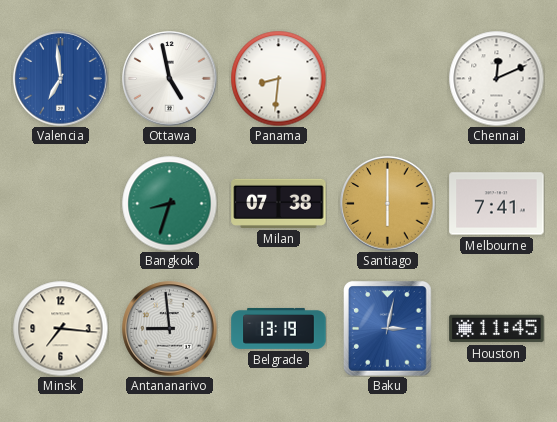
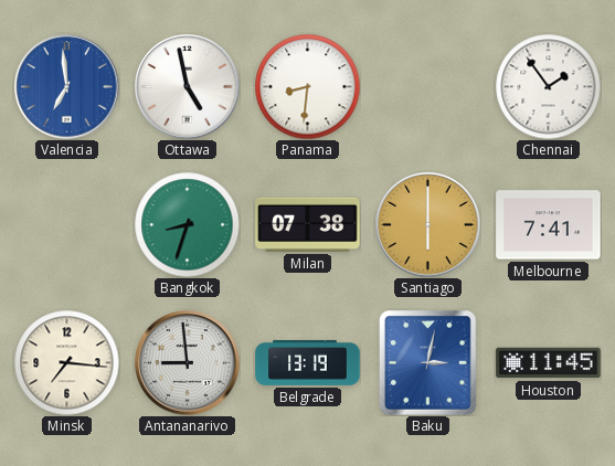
Chennai: 12:11 -> 1:54 (548, 86)
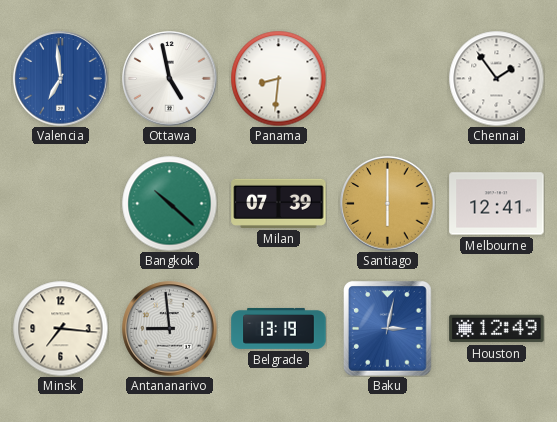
Bangkok: 8:33 -> 10:22 (169, 203)
Milan: 07:38 -> 07:39 (279, 203)
Melbourne: 7:41 -> 12:41 (497, 204)
Houston: 11:45 -> 12:49 (497, 329)
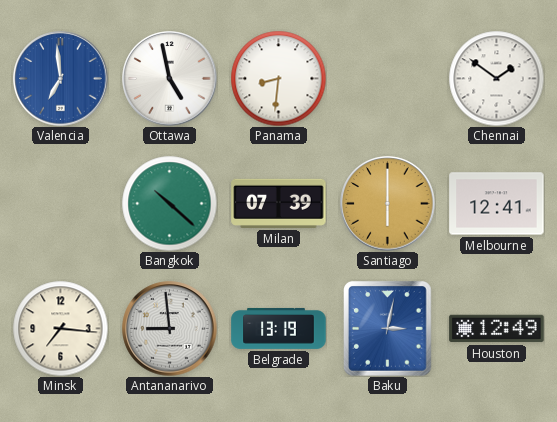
Chennai: 1:54 -> 1:51 (496, 78)
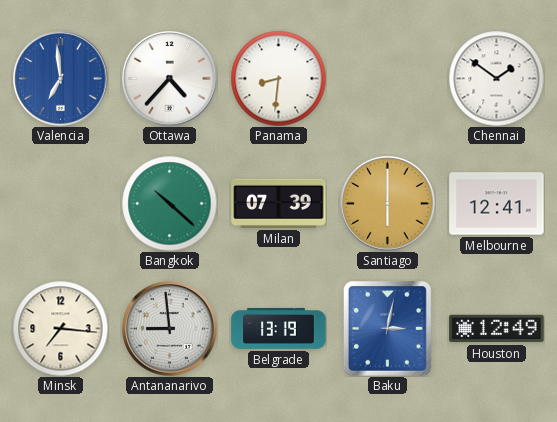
Ottawa: 4:58 -> 4:37 (170, 79)
